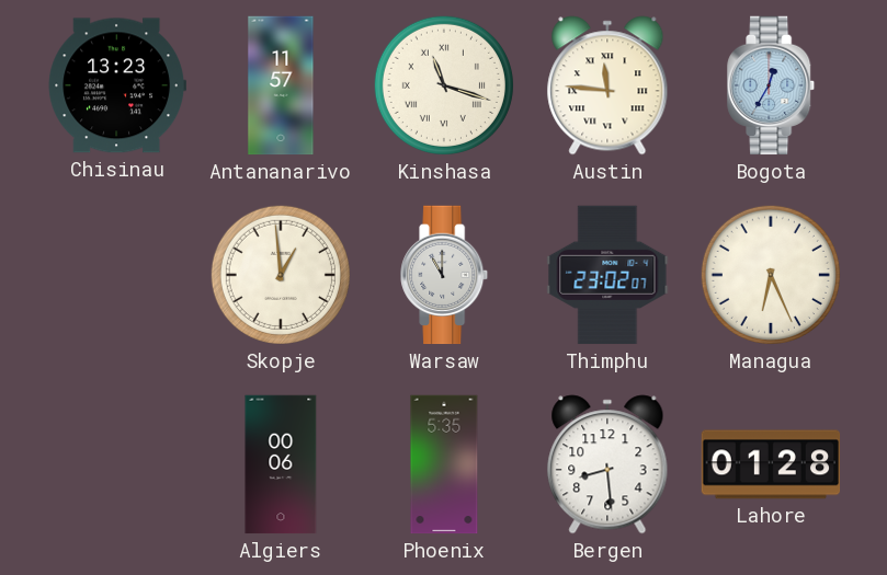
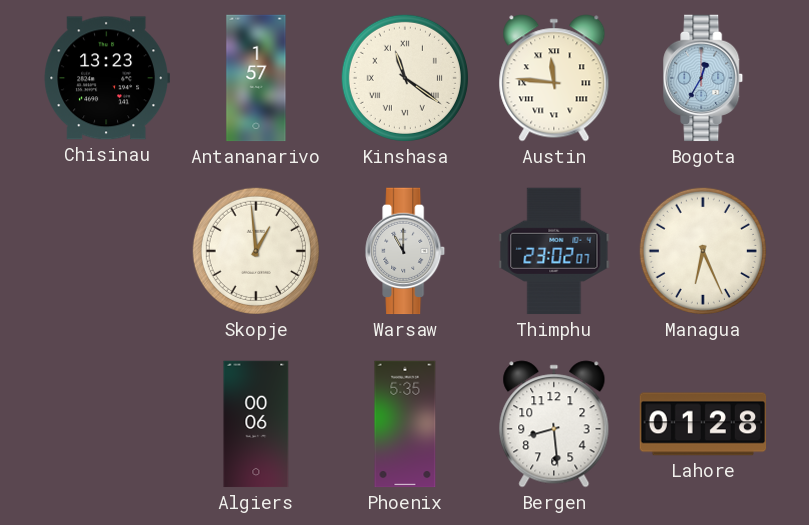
Antananarivo: 11:57 -> 1:57 (256, 78)
Kinshasa: 11:18 -> 11:21 (405, 78)
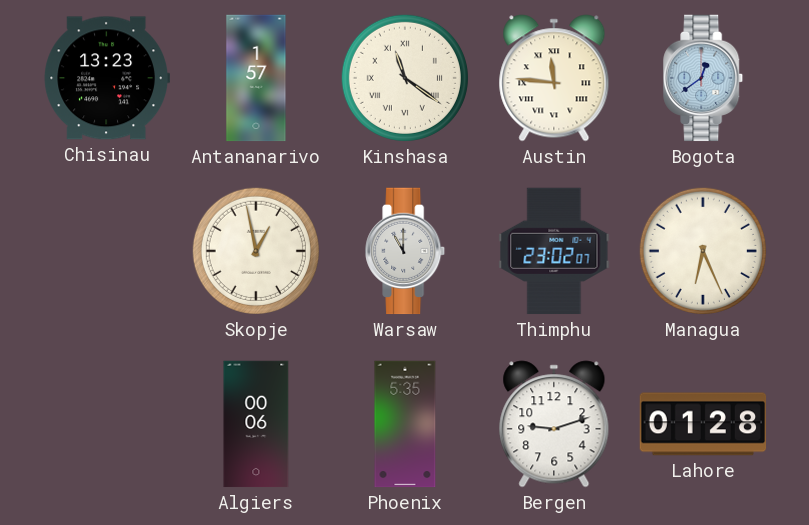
Bogota: 12:35 -> 12:39 (704, 78)
Skopje: 12:59 -> 12:58 (256, 251)
Bergen: 8:29 -> 9:12 (554, 424)
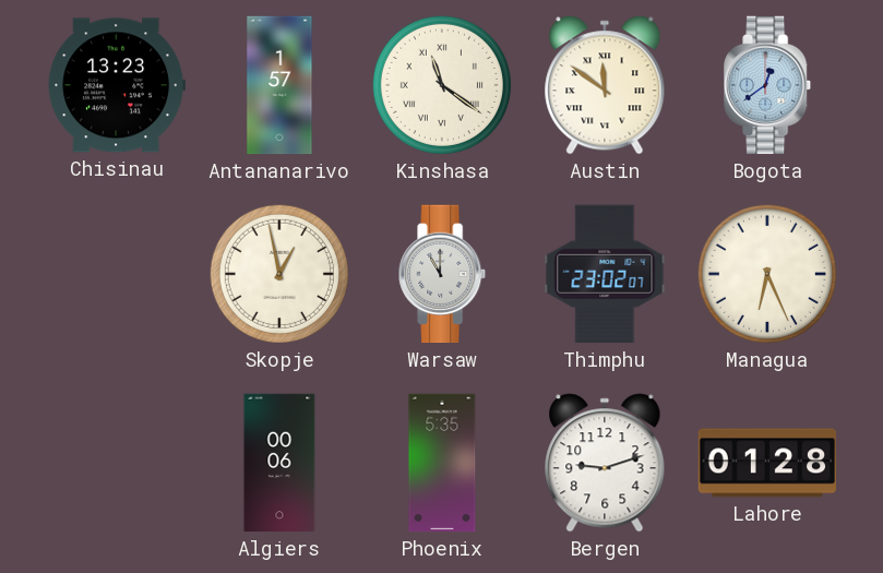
Austin: 11:46 -> 11:51 (605, 85)
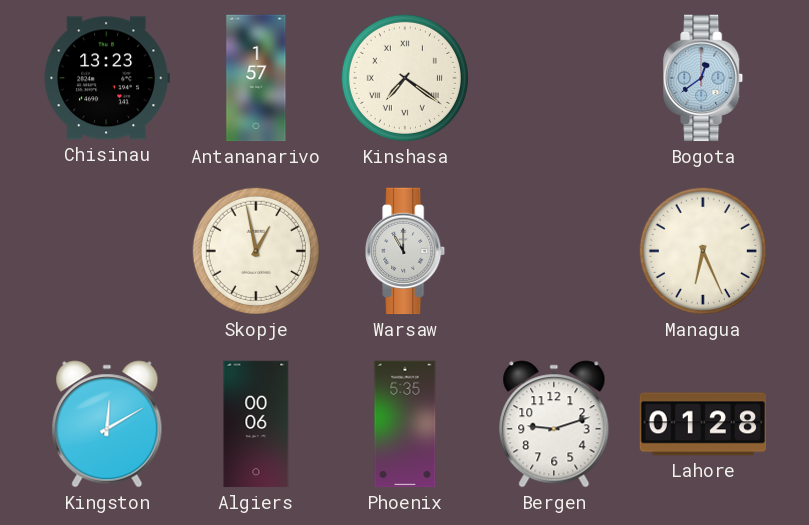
Kinshasa: 11:21 -> 7:21 (405, 78)
Austin: 11:51 -> none (605, 85)
Thimphu: 23:02 -> none (605, 274)
Kingston: none -> 12:10 (107, 424)
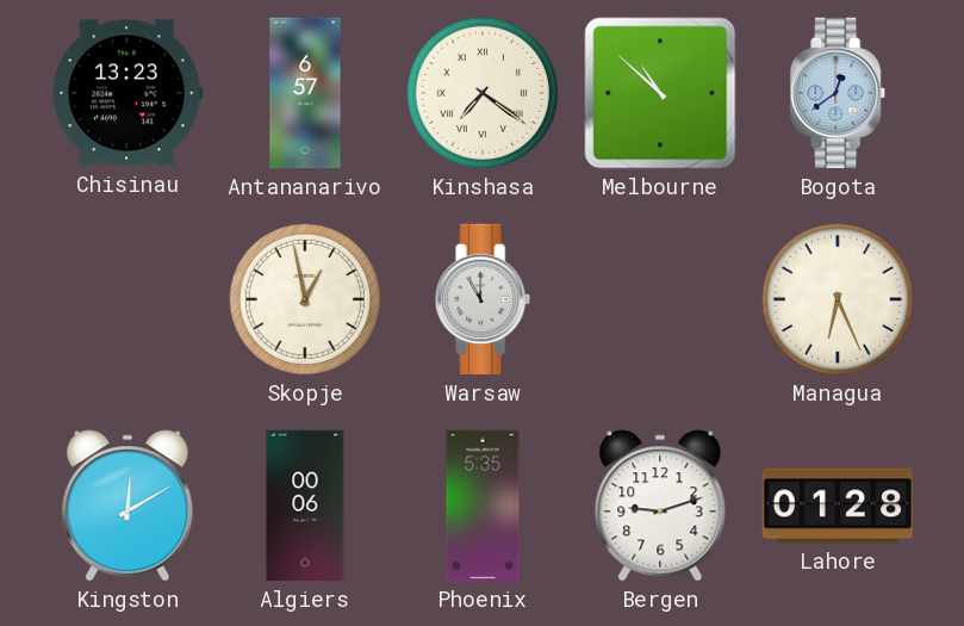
Antananarivo: 1:57 -> 6:57 (305, 93)
Melbourne: none -> 10:52 (660, 93)
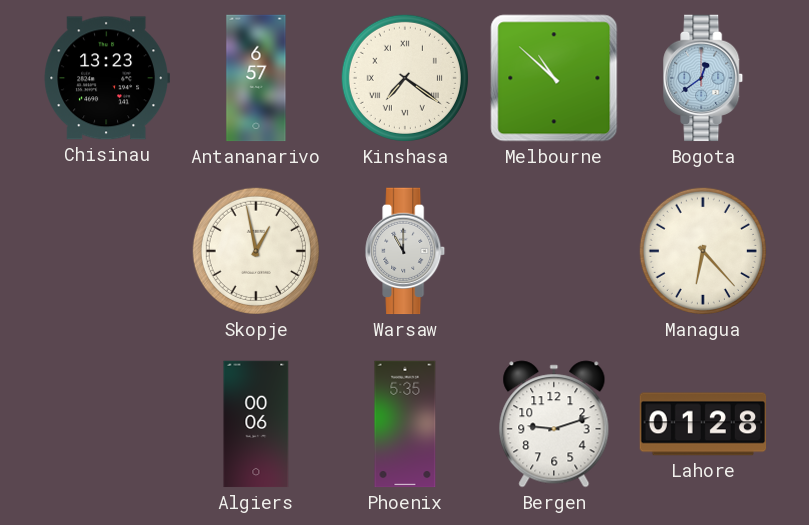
Managua: 6:26 -> 6:23 (703, 251)
Kingston: 12:10 -> none (128, 506)
